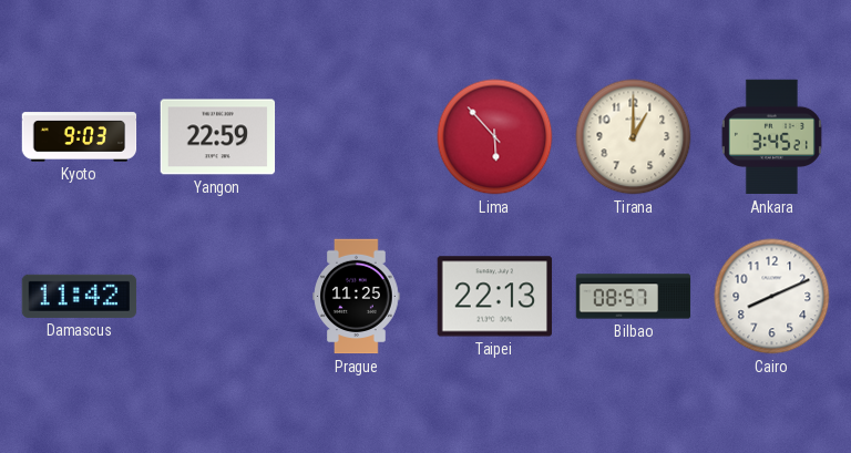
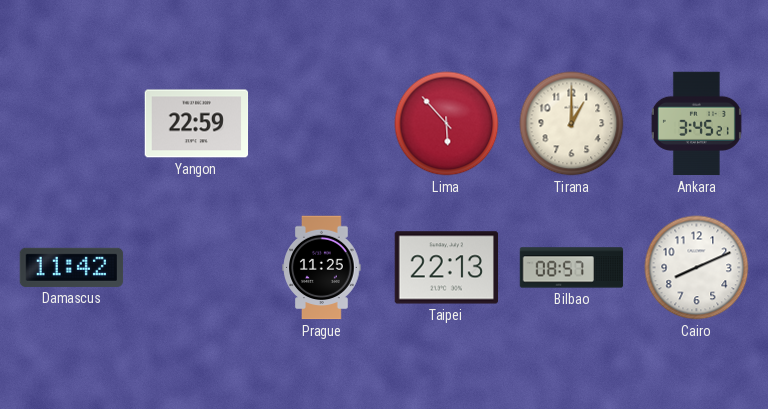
Kyoto: 9:03 -> none (80, 137)
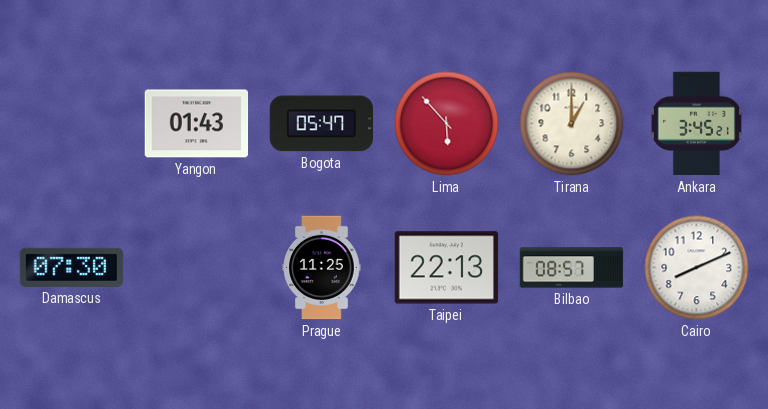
Yangon: 22:59 -> 01:43 (197, 124)
Bogota: none -> 05:47 (321, 124)
Damascus: 11:42 -> 07:30 (72, 267)
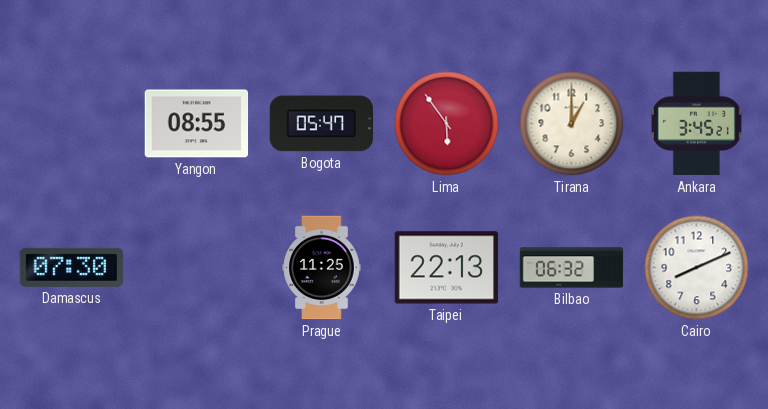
Yangon: 01:43 -> 08:55 (197, 124)
Lima: 5:53 -> 5:54 (447, 124)
Bilbao: 08:57 -> 06:32 (572, 268)
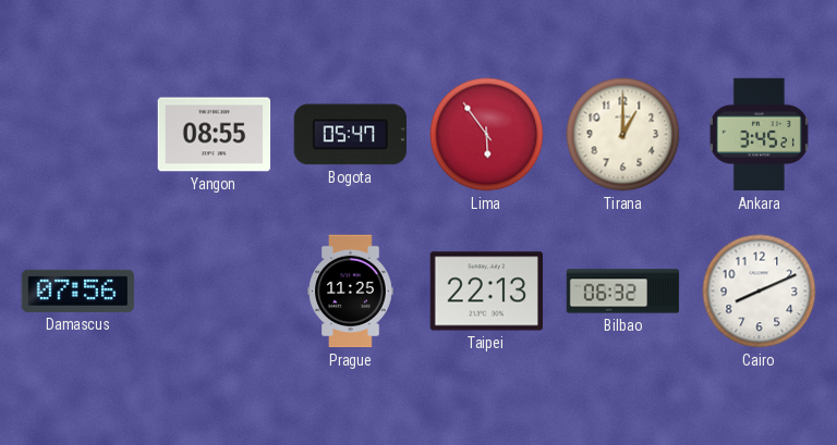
Damascus: 07:30 -> 07:56 (78, 291)
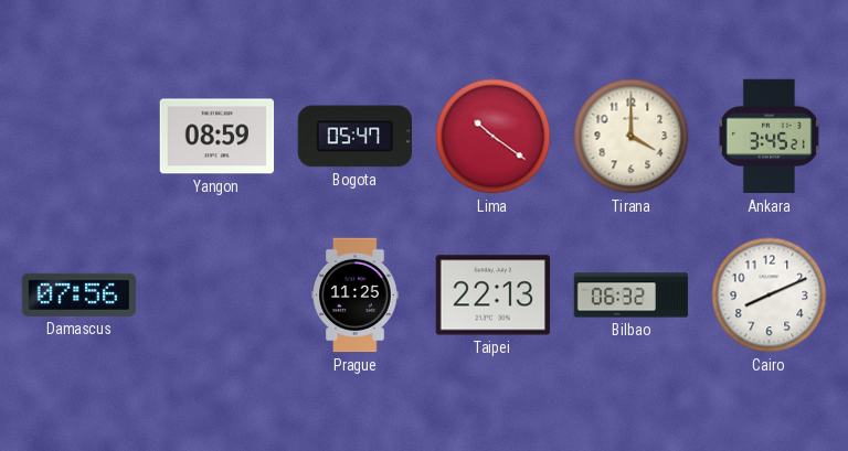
Yangon: 08:55 -> 08:59 (218, 137)
Lima: 5:54 -> 10:21 (494, 137)
Tirana: 1:00 -> 4:00 (632, 137)
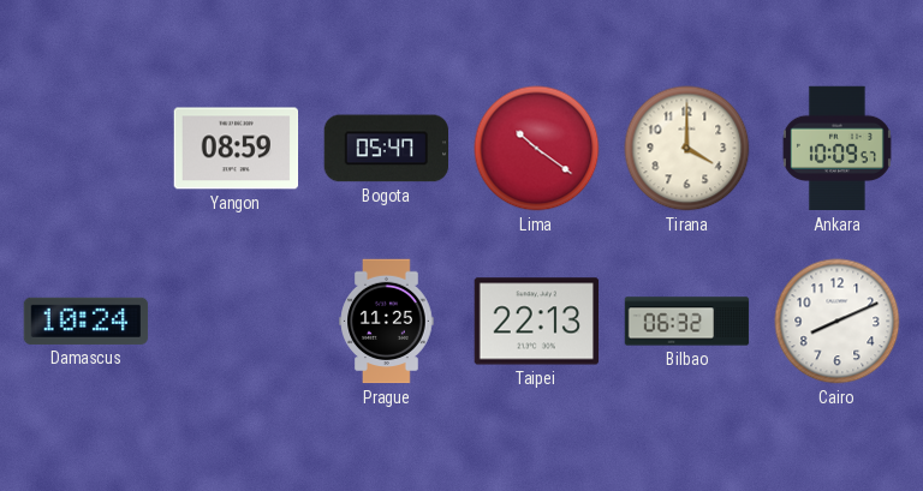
Ankara: 3:45 -> 10:09 (836, 149)
Damascus: 07:56 -> 10:24 (87, 321)
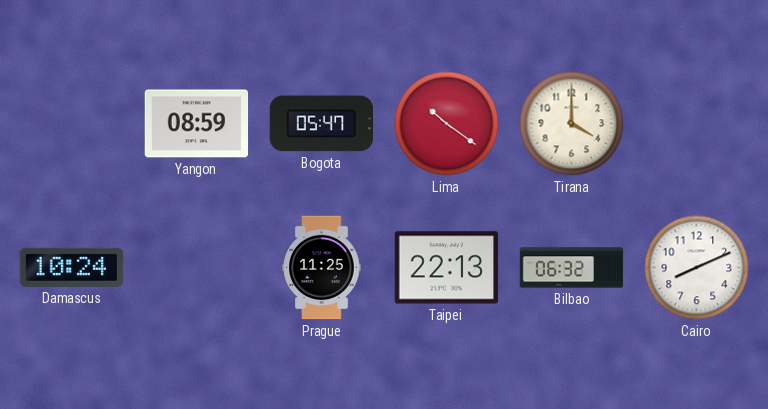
Ankara: 10:09 -> none (836, 149)
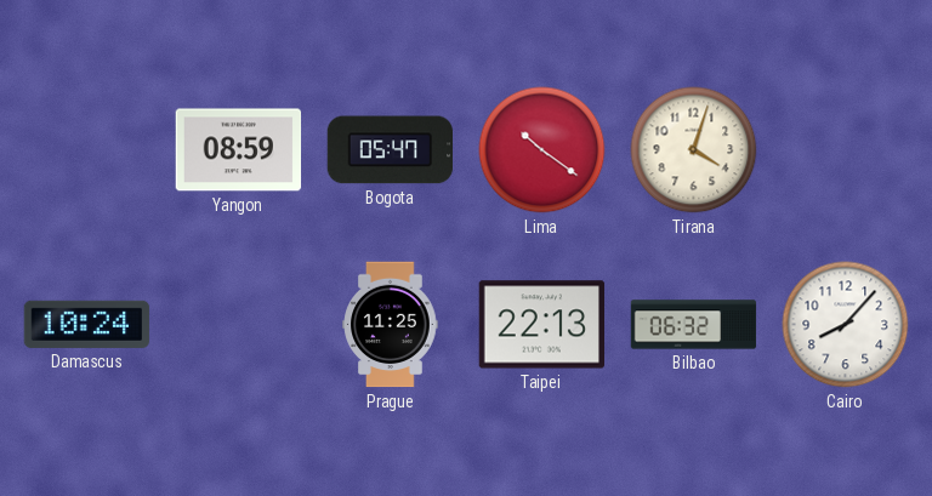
Tirana: 4:00 -> 4:03 (694, 150)
Cairo: 8:11 -> 8:07 (846, 325)
